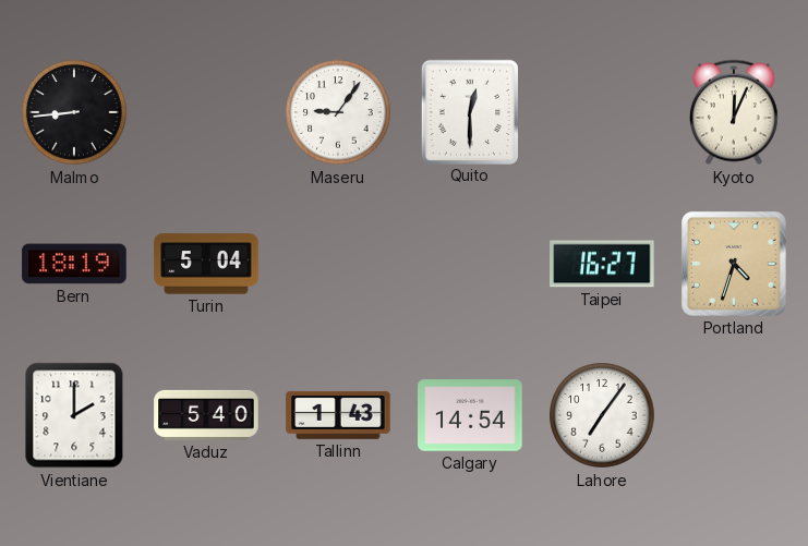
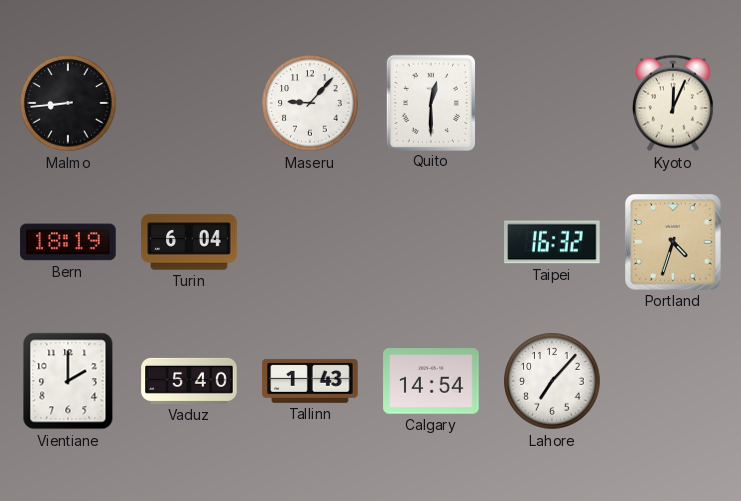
Maseru: 9:06 -> 9:07 (310, 103)
Turin: 5:04 -> 6:04 (189, 242)
Taipei: 16:27 -> 16:32 (552, 242)
Lahore: 7:06 -> 7:07 (552, 381)
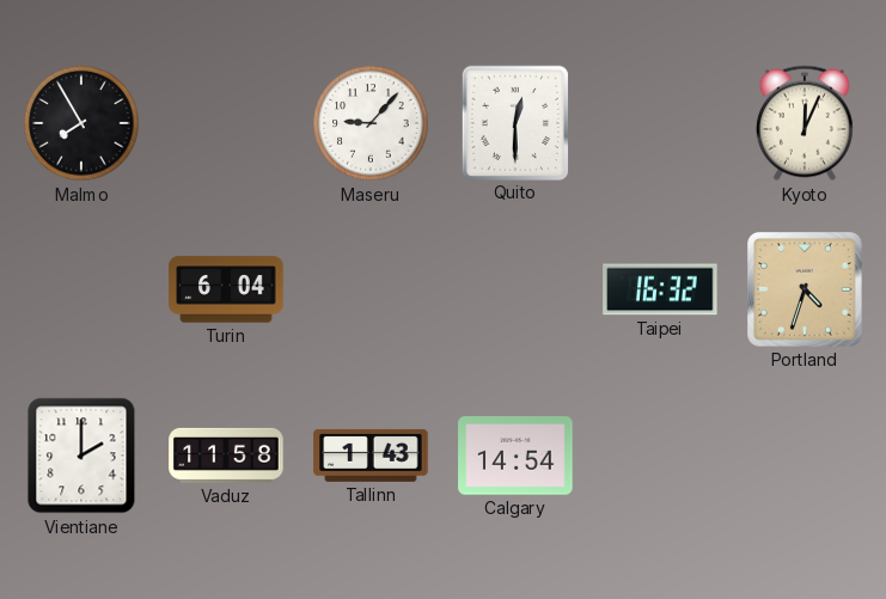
Malmo: 8:44 -> 7:55 (81, 123)
Bern: 18:19 -> none (68, 242)
Vaduz: 5:40 -> 11:58 (226, 456)
Lahore: 7:07 -> none (552, 381)
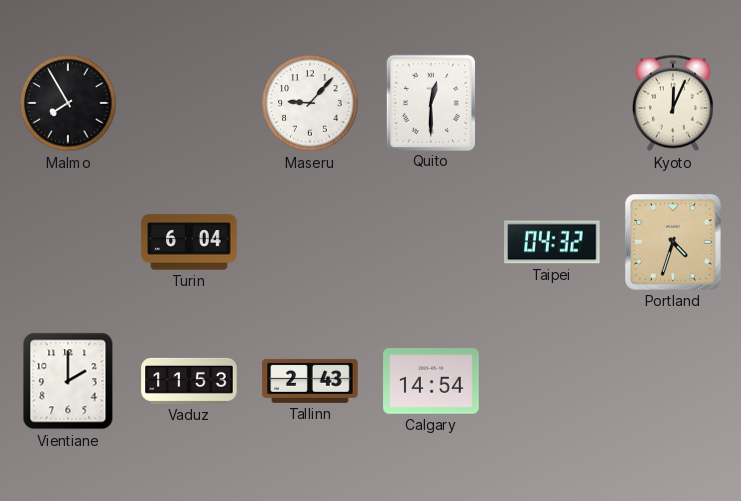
Taipei: 16:32 -> 04:32 (552, 242)
Vaduz: 11:58 -> 11:53 (189, 381)
Tallinn: 1:43 -> 2:43 (310, 381)
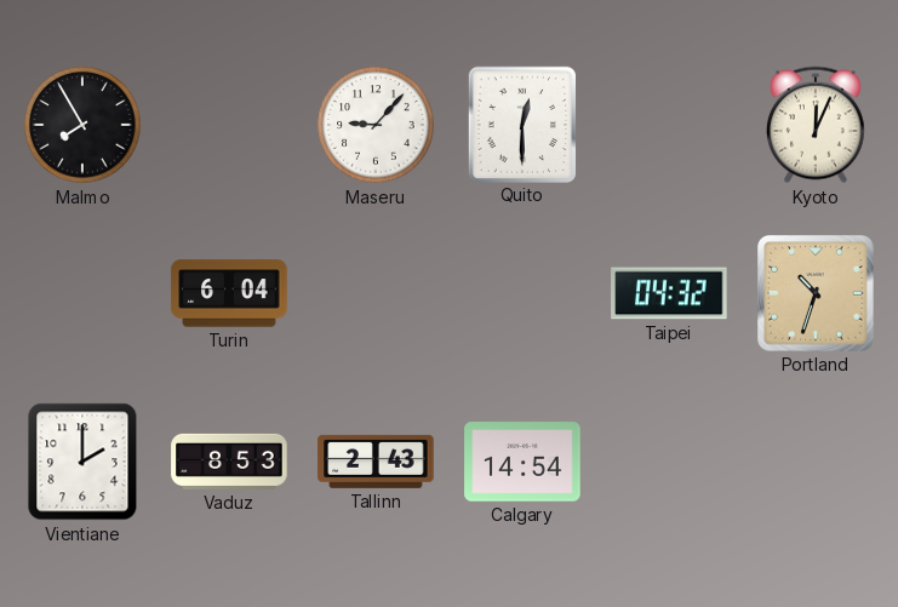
Portland: 4:33 -> 10:33 (816, 293)
Vaduz: 11:53 -> 8:53 (229, 462)
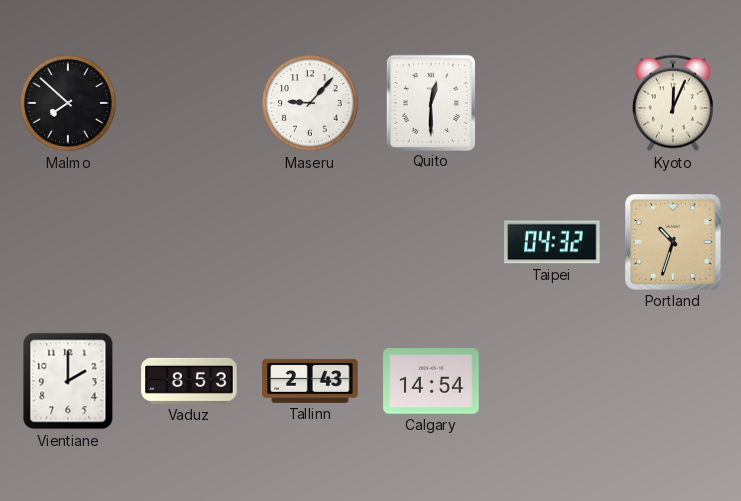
Malmo: 7:55 -> 7:52 (68, 103)
Turin: 6:04 -> none (229, 293)
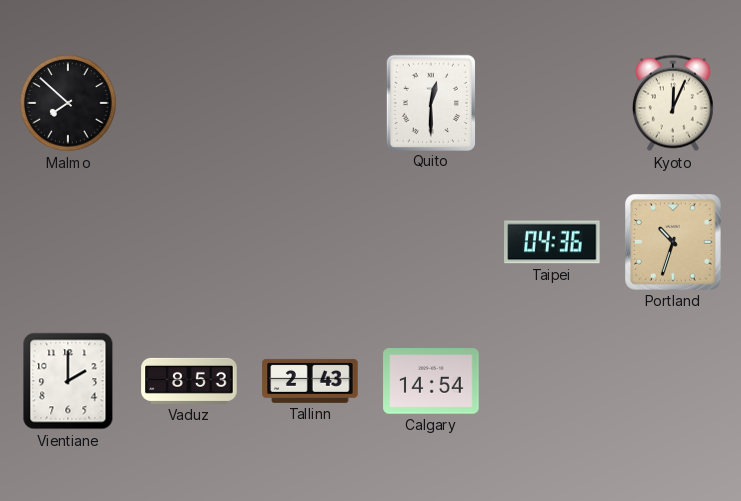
Maseru: 9:07 -> none (310, 103)
Taipei: 04:32 -> 04:36 (552, 242)
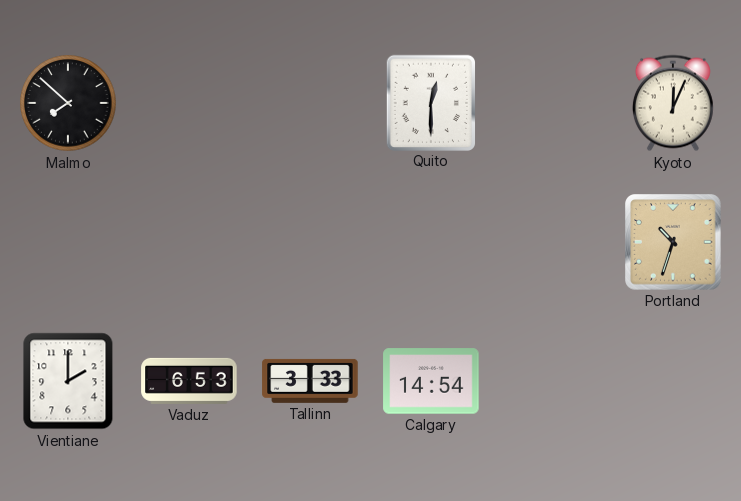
Taipei: 04:36 -> none (552, 242)
Vaduz: 8:53 -> 6:53 (189, 381)
Tallinn: 2:43 -> 3:33 (310, 381)
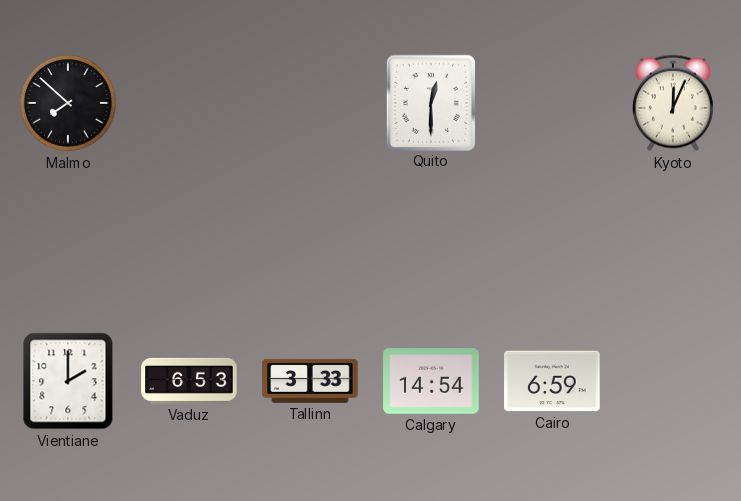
Portland: 10:33 -> none (673, 242)
Cairo: none -> 6:59 (552, 381)
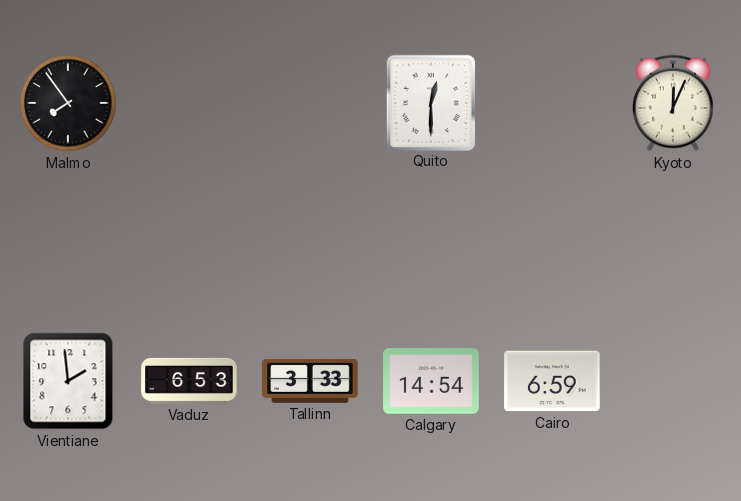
Malmo: 7:52 -> 7:54 (68, 103)
Vientiane: 2:00 -> 1:59 (68, 381)
